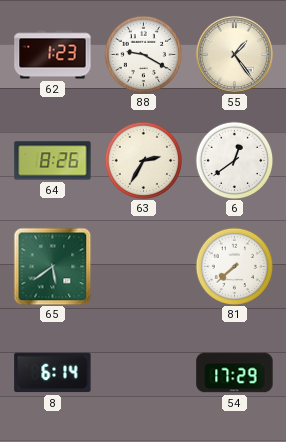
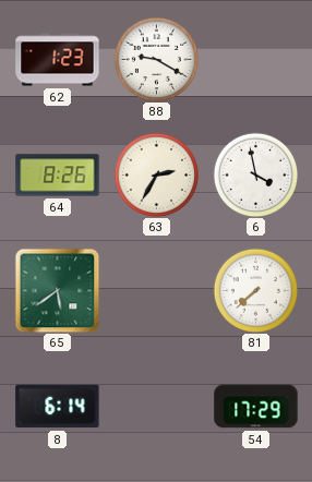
55: 1:24 -> none (234, 54)
6: 12:39 -> 3:58 (255, 174)
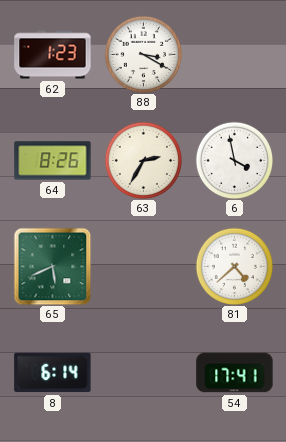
88: 9:20 -> 3:20 (143, 54)
65: 5:39 -> 5:41 (52, 266)
81: 7:38 -> 4:38 (234, 266)
54: 17:29 -> 17:41 (235, 373)
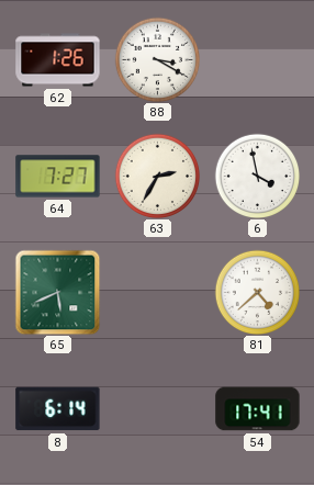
62: 1:23 -> 1:26 (58, 60)
64: 8:26 -> 7:27 (58, 177)
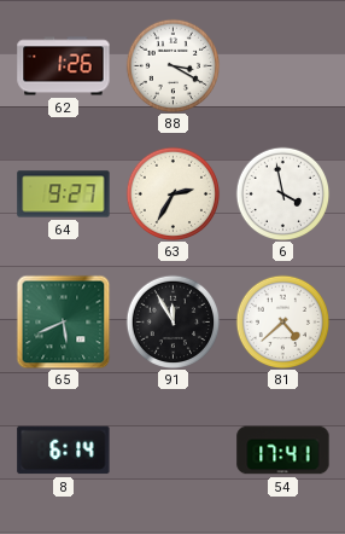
64: 7:27 -> 9:27 (64, 195)
91: none -> 11:55 (172, 321)
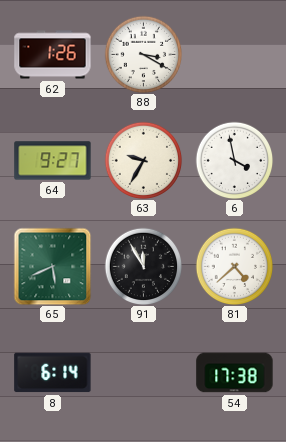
63: 2:35 -> 9:35 (143, 160)
54: 17:41 -> 17:38 (235, 373)
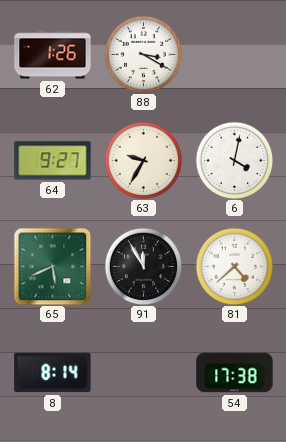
6: 3:58 -> 4:02 (234, 160)
8: 6:14 -> 8:14 (53, 373)
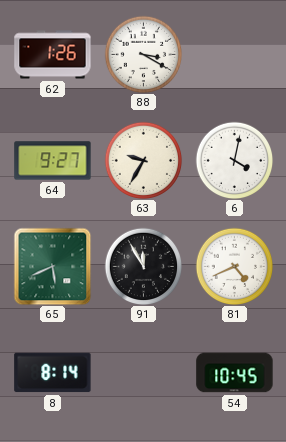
81: 4:38 -> 4:41 (234, 266)
54: 17:38 -> 10:45 (235, 373)
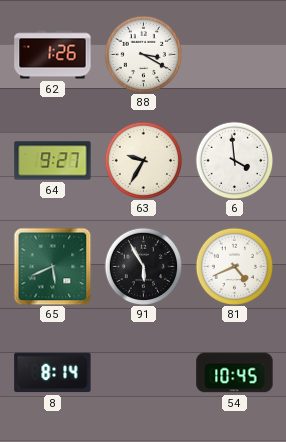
6: 4:02 -> 3:59 (234, 160)
91: 11:55 -> 5:55 (143, 266)
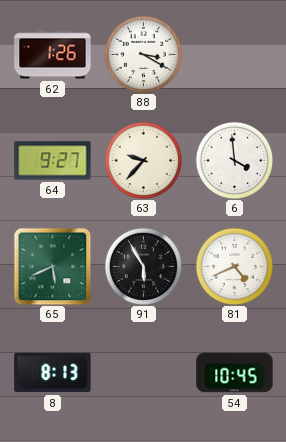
63: 9:35 -> 9:37 (143, 160)
8: 8:14 -> 8:13 (53, 373)
